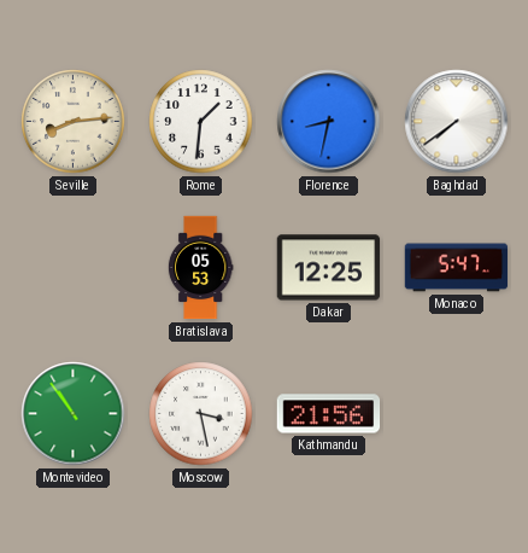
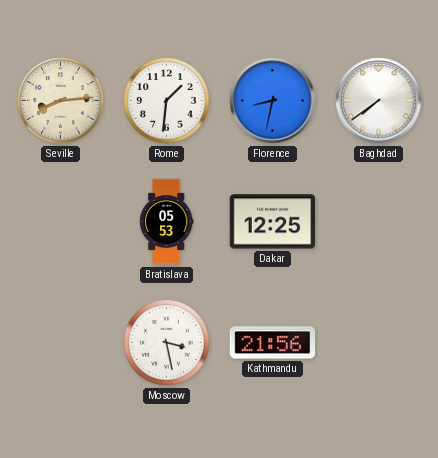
Monaco: 5:47 -> none (457, 268)
Montevideo: 10:54 -> none (74, 414)
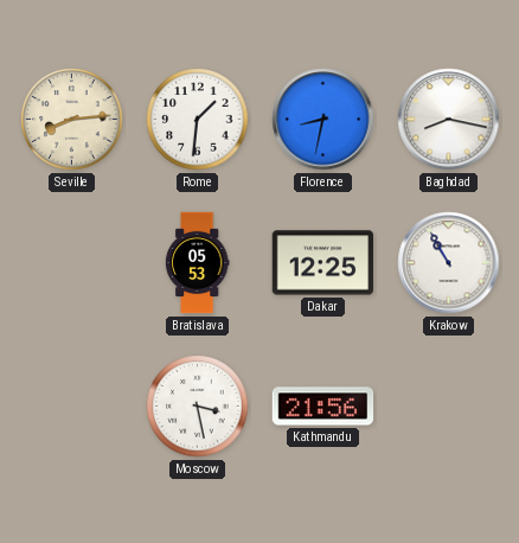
Baghdad: 7:39 -> 8:17 (449, 120)
Krakow: none -> 10:55 (449, 263)
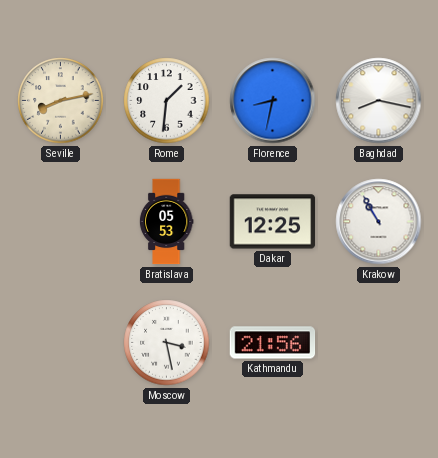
Seville: 8:14 -> 8:13 (61, 101)
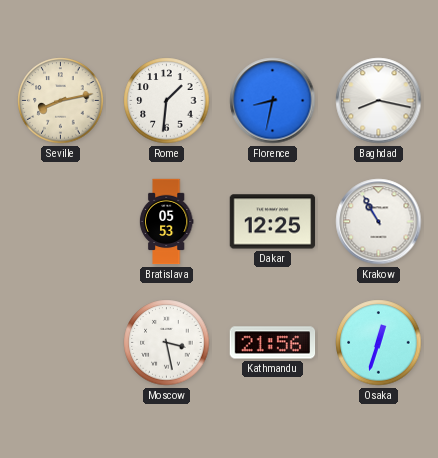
Osaka: none -> 12:33 (379, 343)
